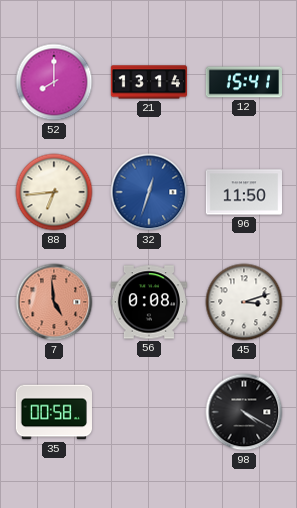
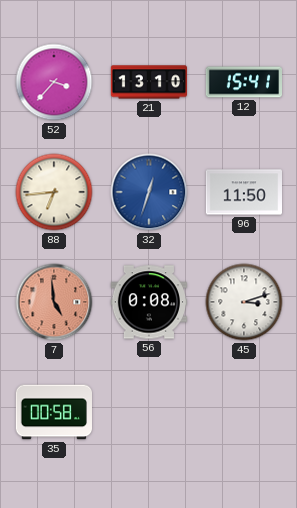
52: 8:00 -> 3:37 (54, 82)
21: 13:14 -> 13:10 (148, 82)
98: 4:20 -> none (244, 412)
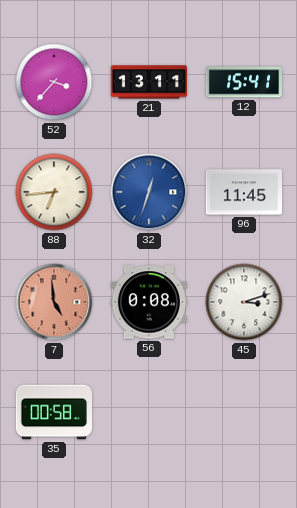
21: 13:10 -> 13:11 (148, 82)
96: 11:50 -> 11:45 (243, 192)
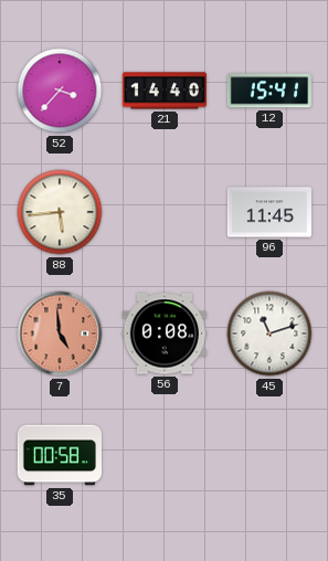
21: 13:11 -> 14:40 (163, 91)
88: 6:44 -> 5:44 (60, 212)
32: 12:33 -> none (149, 192)
45: 3:12 -> 11:12 (269, 334)
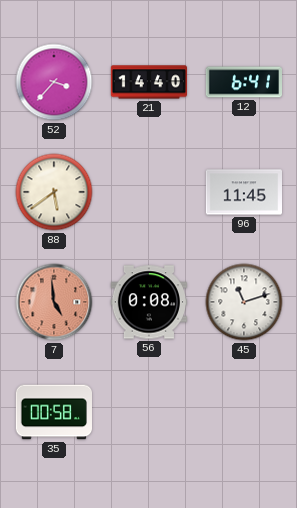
12: 15:41 -> 6:41 (243, 82)
88: 5:44 -> 5:39 (54, 192)
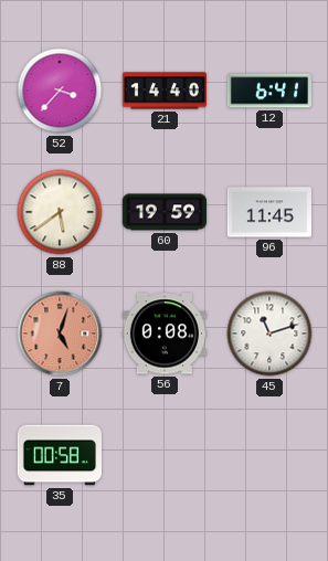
60: none -> 19:59 (163, 212)
7: 4:59 -> 5:03 (60, 334)
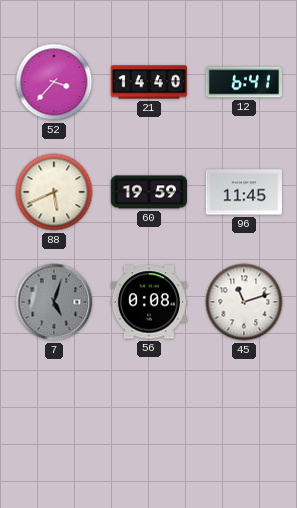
88: 5:39 -> 5:41 (54, 192)
7 dial: salmon -> grey (54, 302)
35: 00:58 -> none (59, 455)
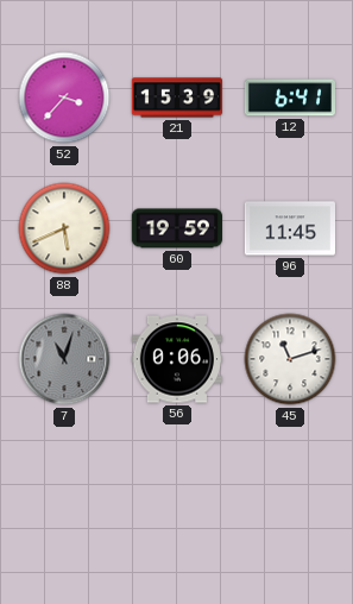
21: 14:40 -> 15:39 (176, 97)
7: 5:03 -> 11:03 (64, 359)
56: 0:08 -> 0:06 (176, 359)
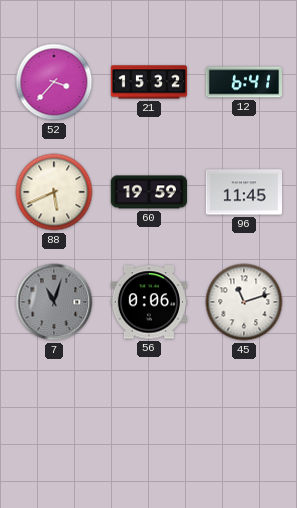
21: 15:39 -> 15:32 (148, 82)
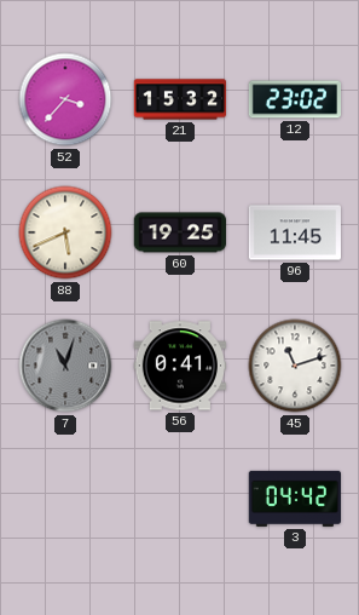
12: 6:41 -> 23:02 (294, 99)
60: 19:59 -> 19:25 (179, 232)
56: 0:06 -> 0:41 (179, 366)
3: none -> 04:42 (294, 499)
